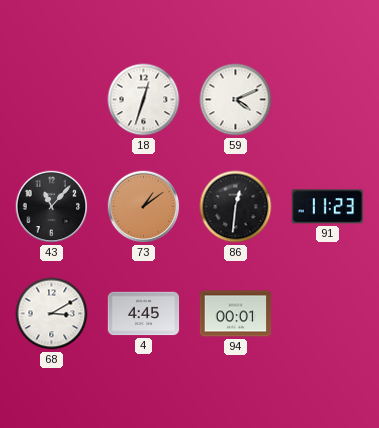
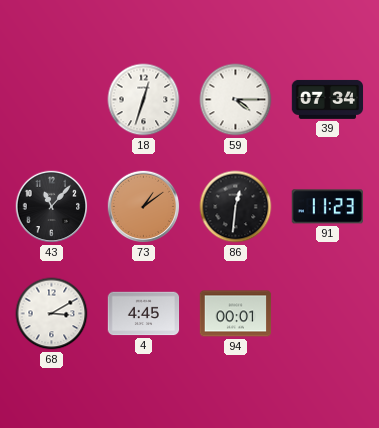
59: 4:11 -> 4:15 (236, 100)
39: none -> 07:34 (328, 99)
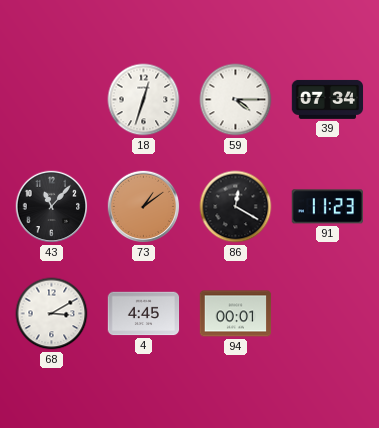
86: 12:31 -> 12:20 (236, 207)
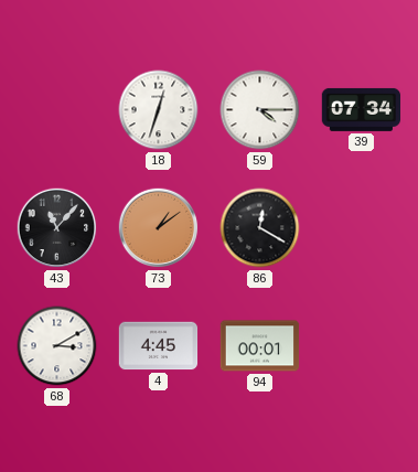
91: 11:23 -> none (327, 207)
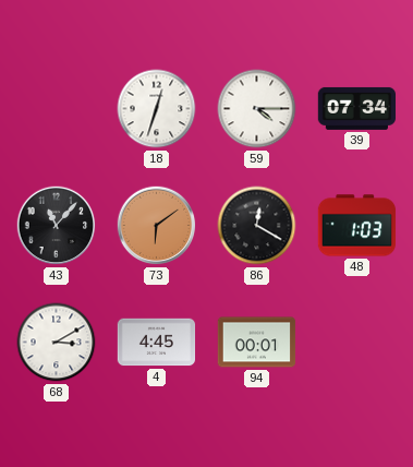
73: 1:09 -> 6:09 (157, 226)
48: none -> 1:03 (357, 226)
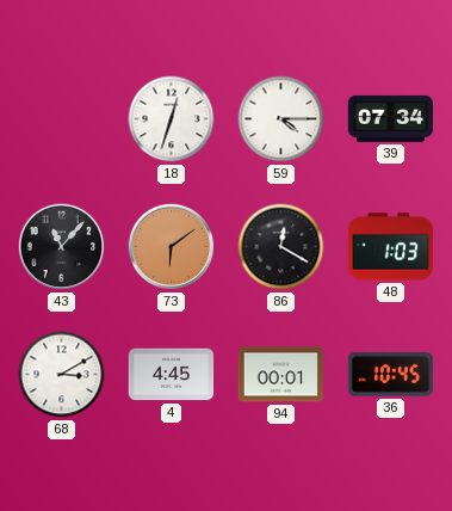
36: none -> 10:45 (391, 375)
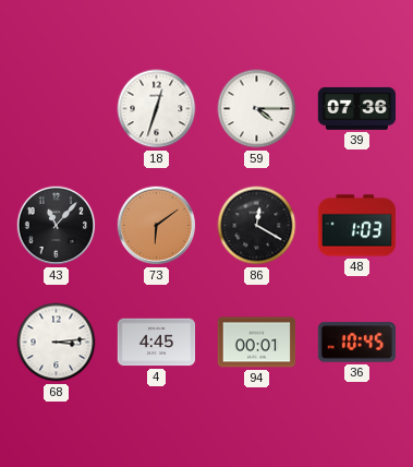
39: 07:34 -> 07:36 (357, 108)
68: 3:10 -> 3:14 (57, 343)
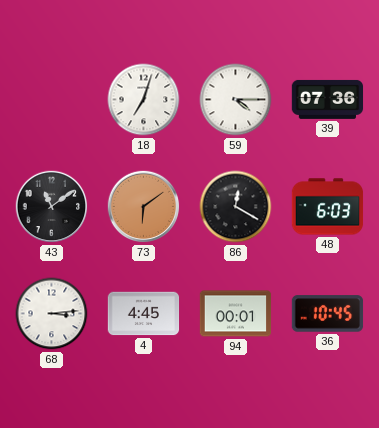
18: 12:33 -> 7:03 (144, 100)
43: 11:07 -> 11:09 (52, 207)
48: 1:03 -> 6:03 (328, 207)
